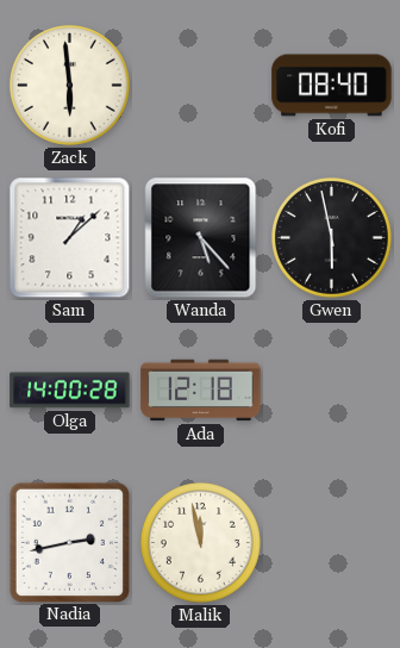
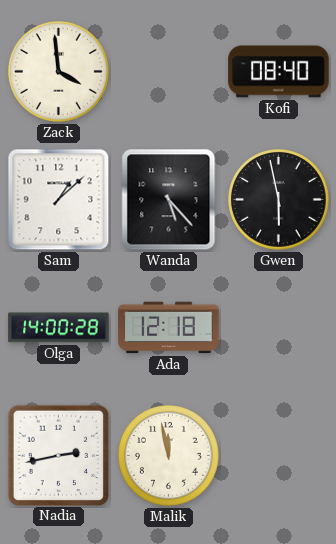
Zack: 5:59 -> 3:59 (59, 72)
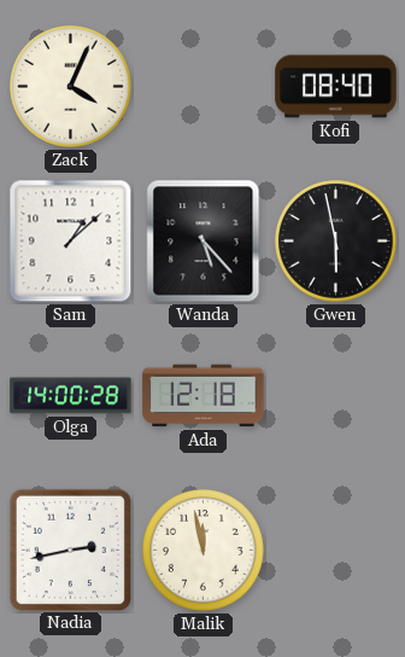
Zack: 3:59 -> 4:04 (71, 87)
